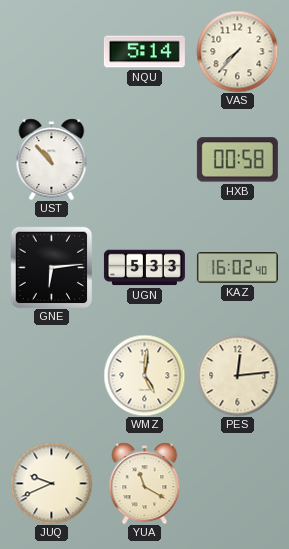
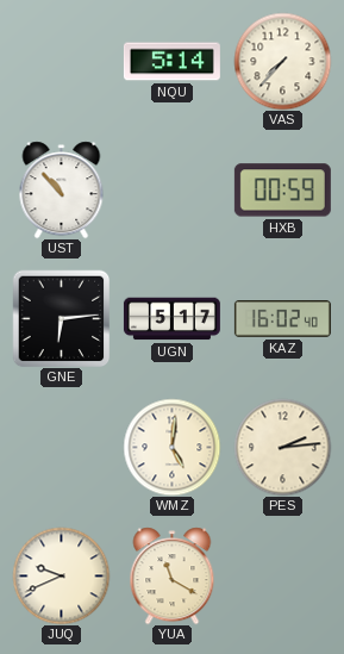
HXB: 00:58 -> 00:59 (282, 191)
UGN: 5:33 -> 5:17 (171, 319)
PES: 12:14 -> 2:14 (282, 447)
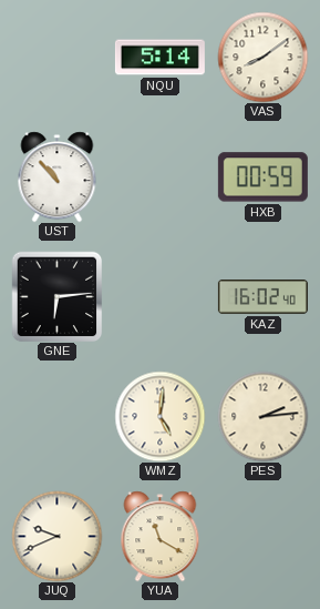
VAS: 7:37 -> 8:09 (262, 57)
UGN: 5:17 -> none (171, 319)
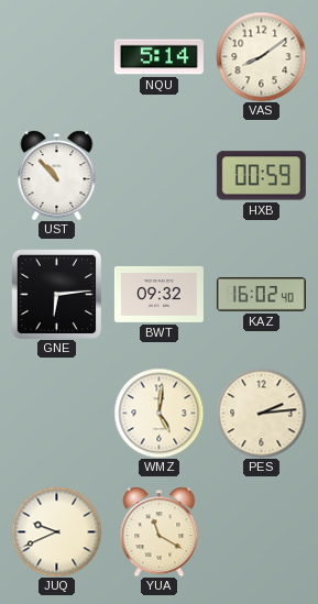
BWT: none -> 09:32 (158, 294)
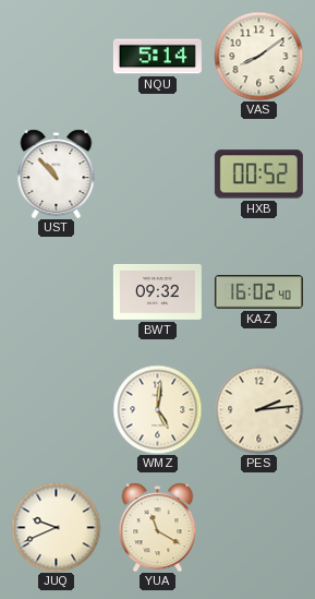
HXB: 00:59 -> 00:52 (258, 175)
GNE: 6:14 -> none (56, 294)
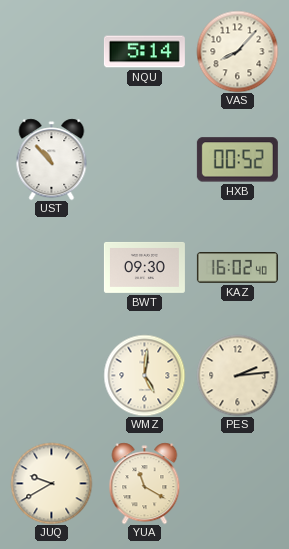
VAS: 8:09 -> 8:07 (237, 51)
BWT: 09:32 -> 09:30 (144, 267)
JUQ: 9:41 -> 9:40 (51, 483)
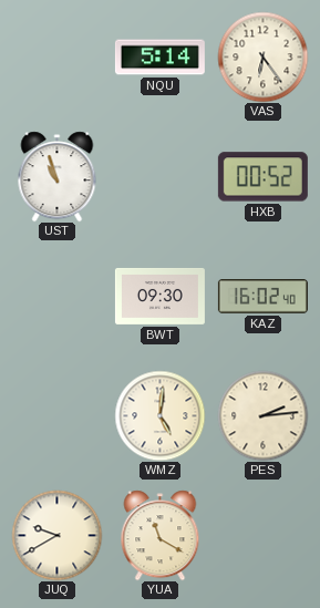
VAS: 8:07 -> 6:24 (262, 56)
UST: 10:53 -> 10:57 (58, 176)
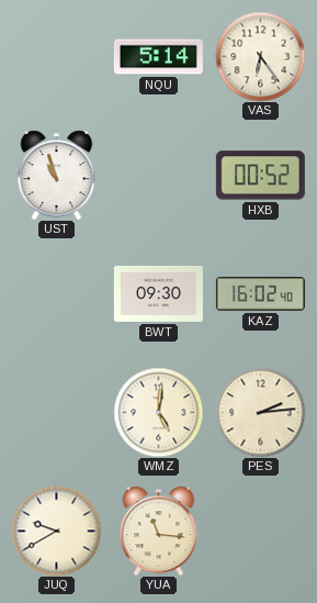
YUA: 11:20 -> 11:16 (159, 531)
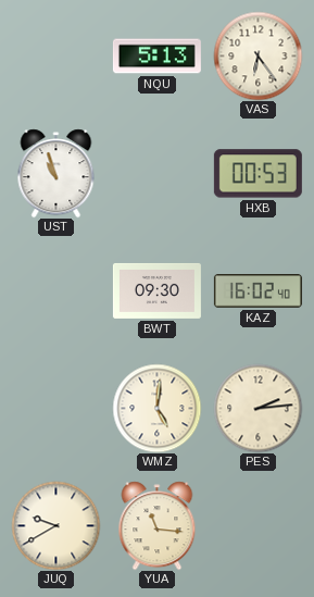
NQU: 5:14 -> 5:13 (156, 57)
HXB: 00:52 -> 00:53 (258, 174)
